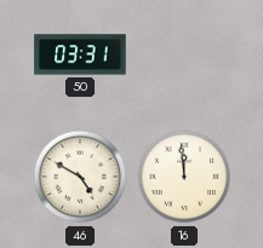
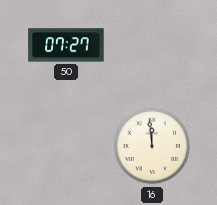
50: 03:31 -> 07:27 (66, 45)
46: 4:50 -> none (80, 177)
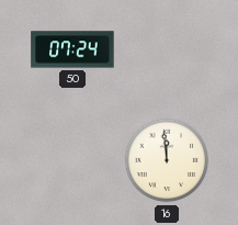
50: 07:27 -> 07:24 (72, 49)
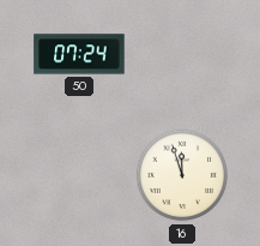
16: 11:59 -> 11:57 (182, 175)
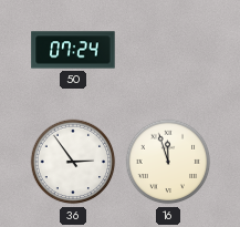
36: none -> 2:54 (73, 162)
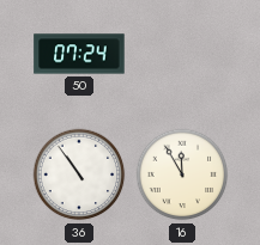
36: 2:54 -> 10:54 (79, 174)
16: 11:57 -> 11:55 (182, 174)
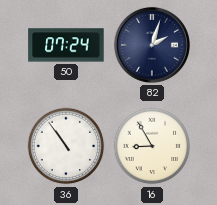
82: none -> 2:03 (152, 45)
16: 11:55 -> 8:55 (152, 146)
